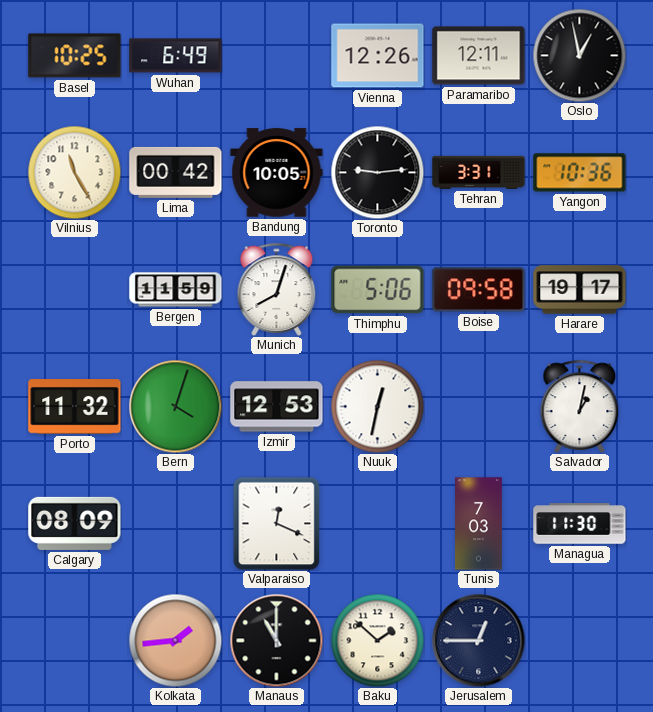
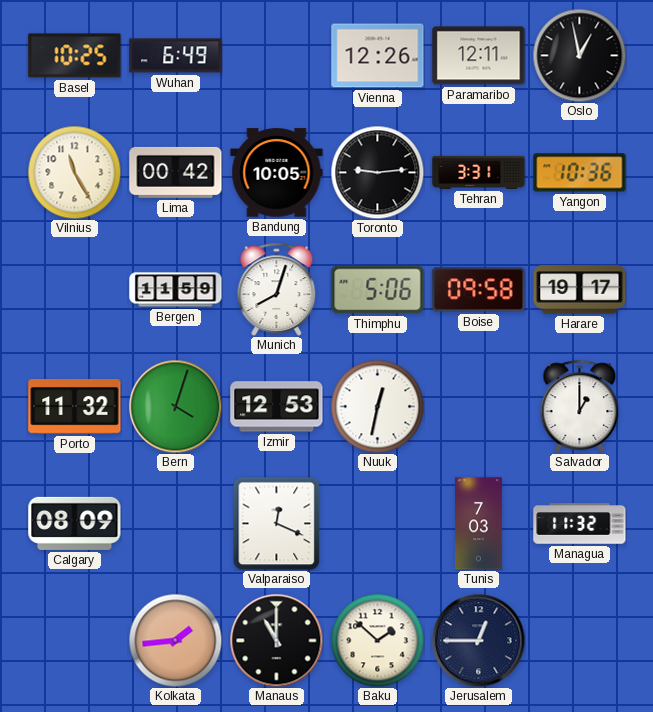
Salvador: 1:02 -> 1:00 (580, 406)
Managua: 11:30 -> 11:32 (580, 524)
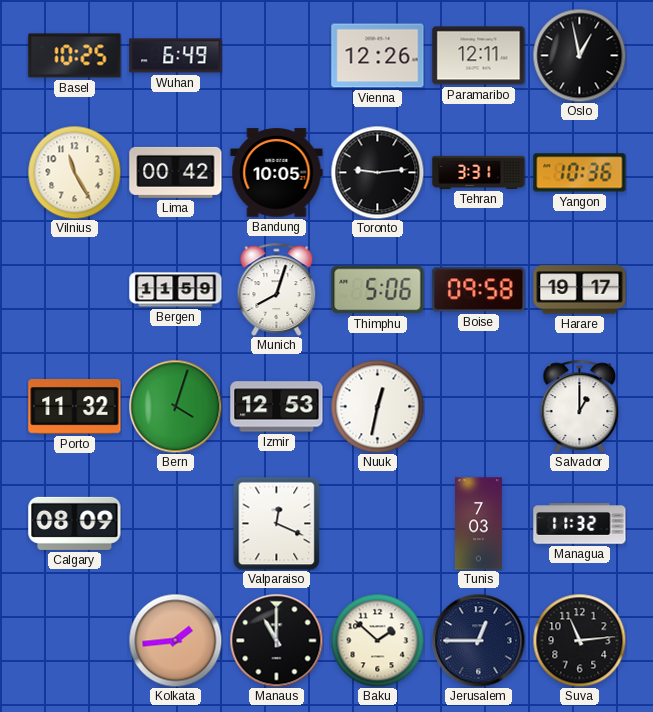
Suva: none -> 11:14 (579, 640)
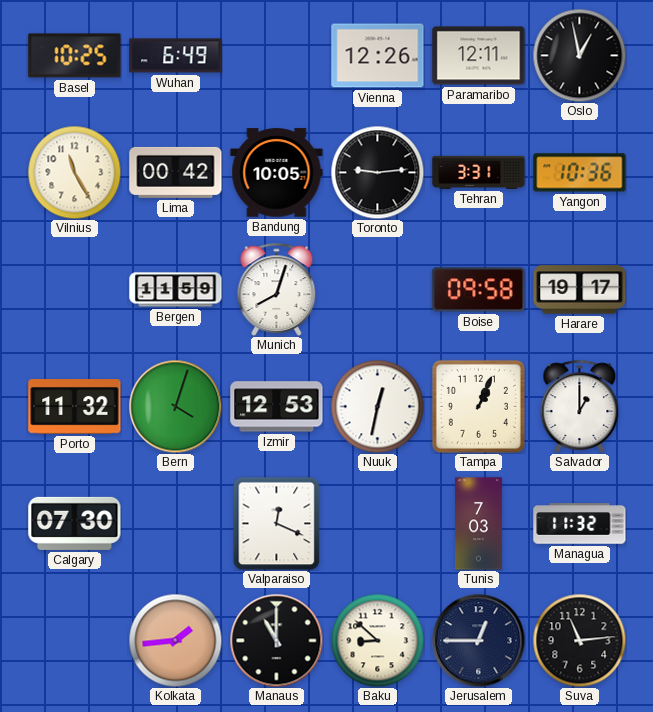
Thimphu: 5:06 -> none (378, 290)
Tampa: none -> 1:04 (478, 406)
Calgary: 08:09 -> 07:30 (75, 523)
Baku: 1:52 -> 8:52 (377, 640)
